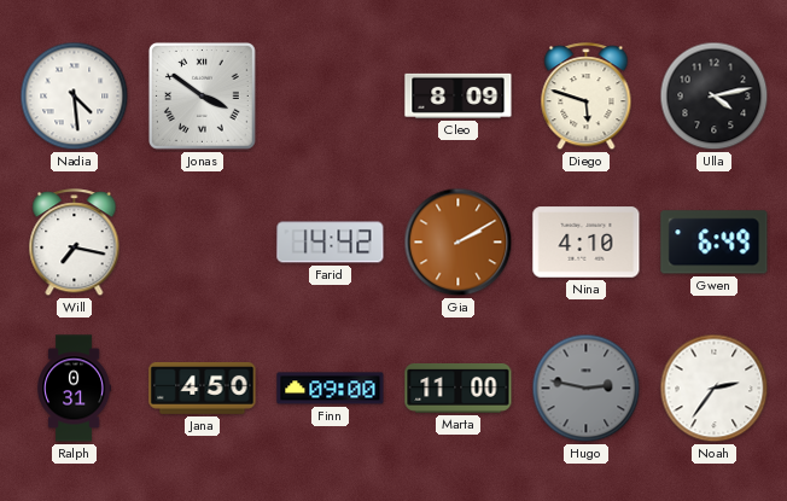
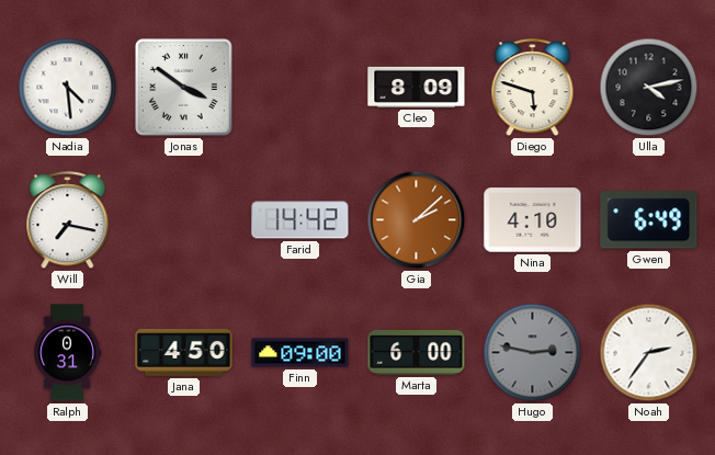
Gia: 2:10 -> 2:08 (417, 220)
Marta: 11:00 -> 6:00 (417, 353)
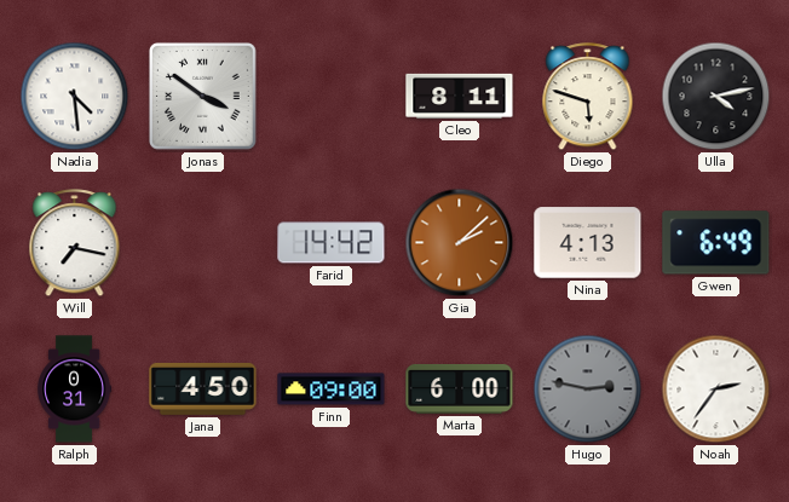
Cleo: 8:09 -> 8:11 (460, 96)
Nina: 4:10 -> 4:13 (588, 243)
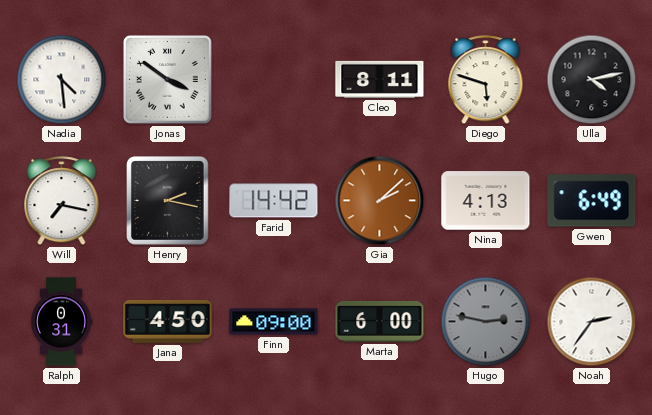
Henry: none -> 2:17 (168, 201)
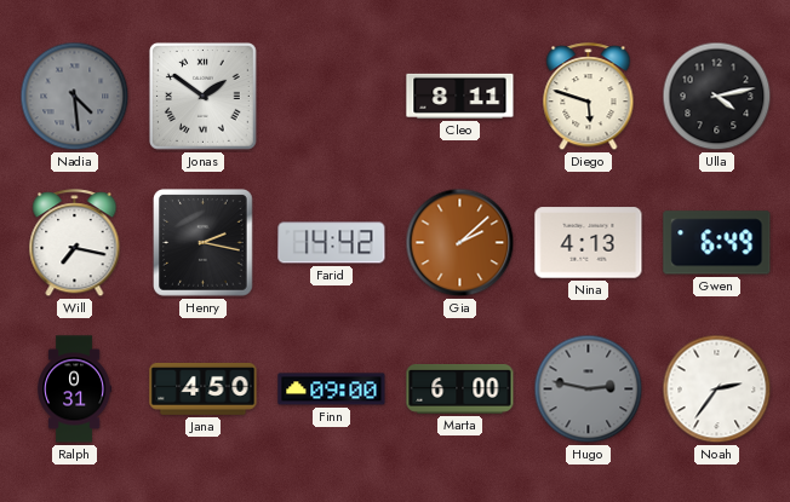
Nadia dial: white -> grey (75, 97)
Jonas: 3:51 -> 1:51 (202, 96)
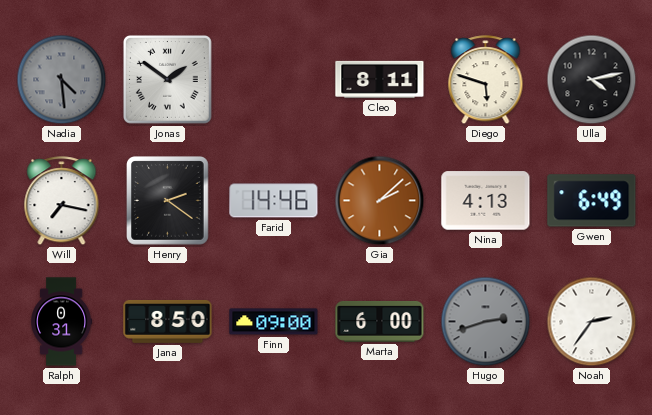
Henry: 2:17 -> 2:21 (168, 201)
Farid: 14:42 -> 14:46 (274, 201)
Jana: 4:50 -> 8:50 (168, 321)
Hugo: 2:47 -> 2:42 (486, 322)
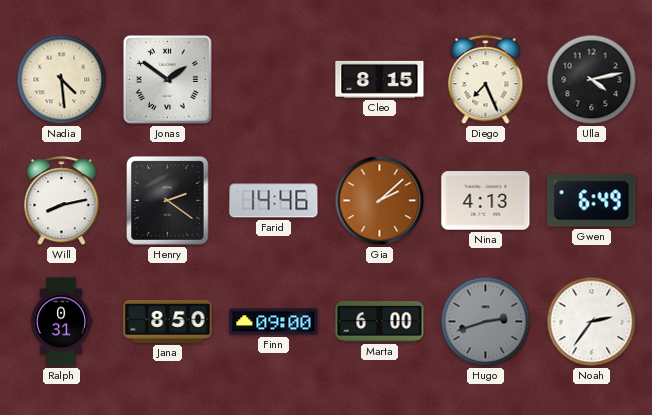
Nadia dial: grey -> cream (62, 80)
Cleo: 8:11 -> 8:15 (380, 79)
Diego: 5:48 -> 7:26 (486, 80)
Will: 7:17 -> 8:13 (62, 201)
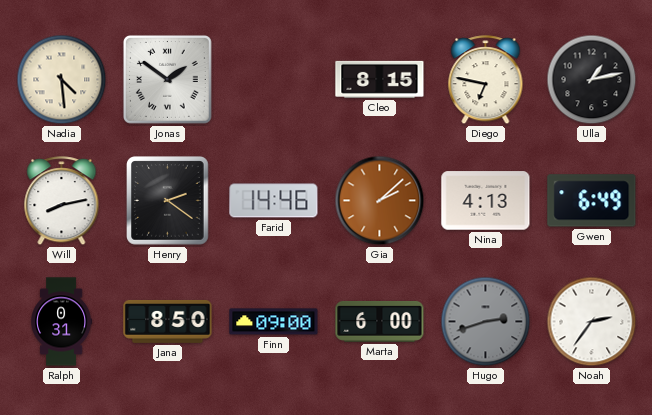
Diego: 7:26 -> 6:47 (486, 80)
Ulla: 4:13 -> 1:13 (592, 80)
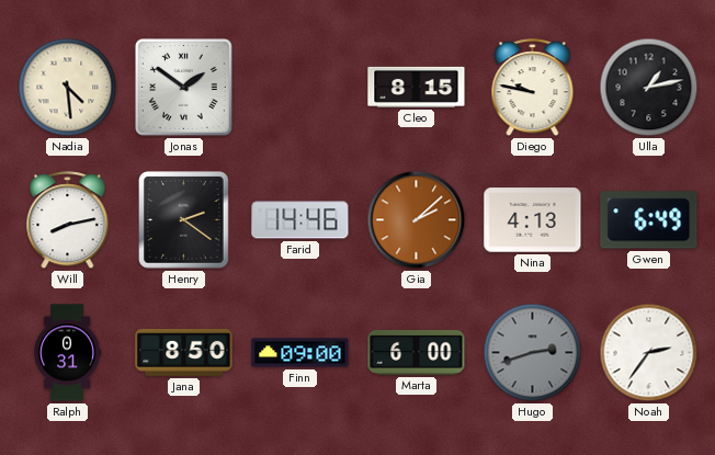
Diego: 6:47 -> 9:47 (533, 88)
